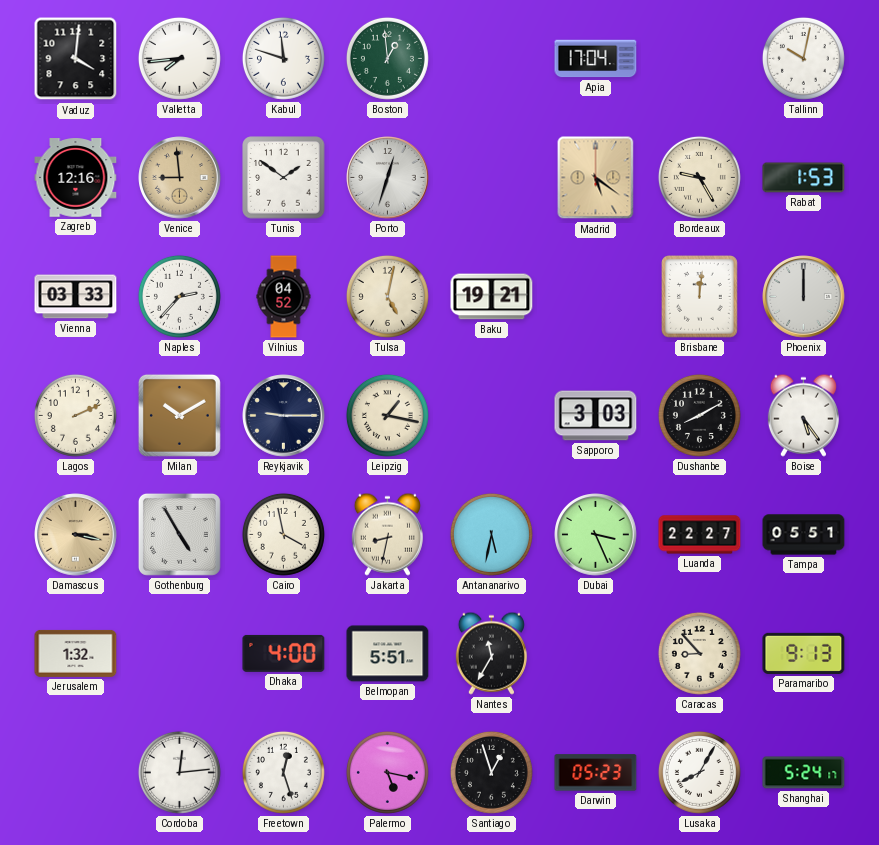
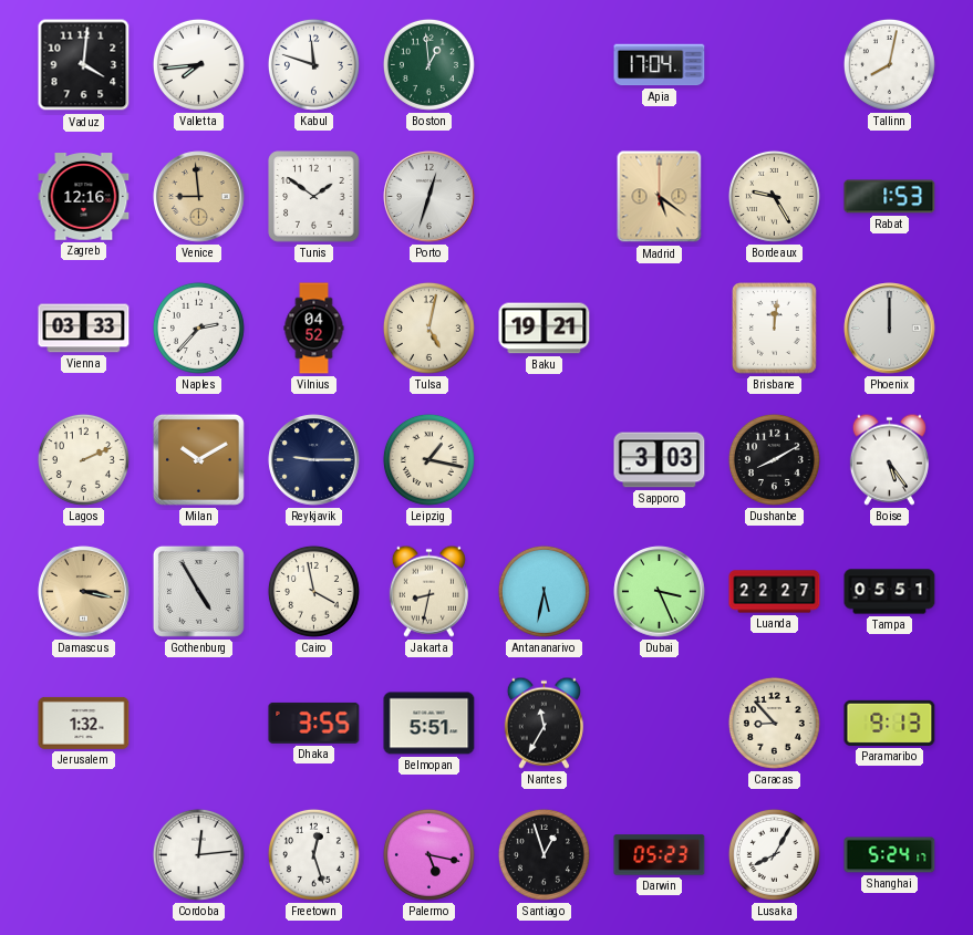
Tallinn: 10:02 -> 8:02 (889, 64)
Dhaka: 4:00 -> 3:55 (314, 723)
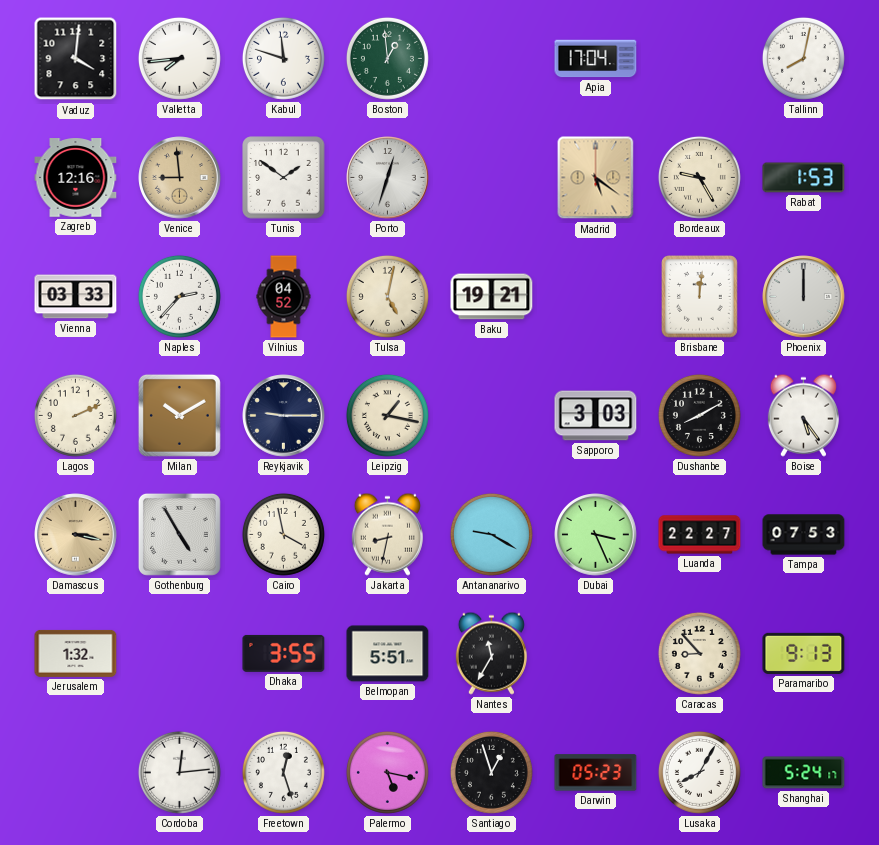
Antananarivo: 5:32 -> 9:20 (491, 534)
Tampa: 05:51 -> 07:53 (804, 535)
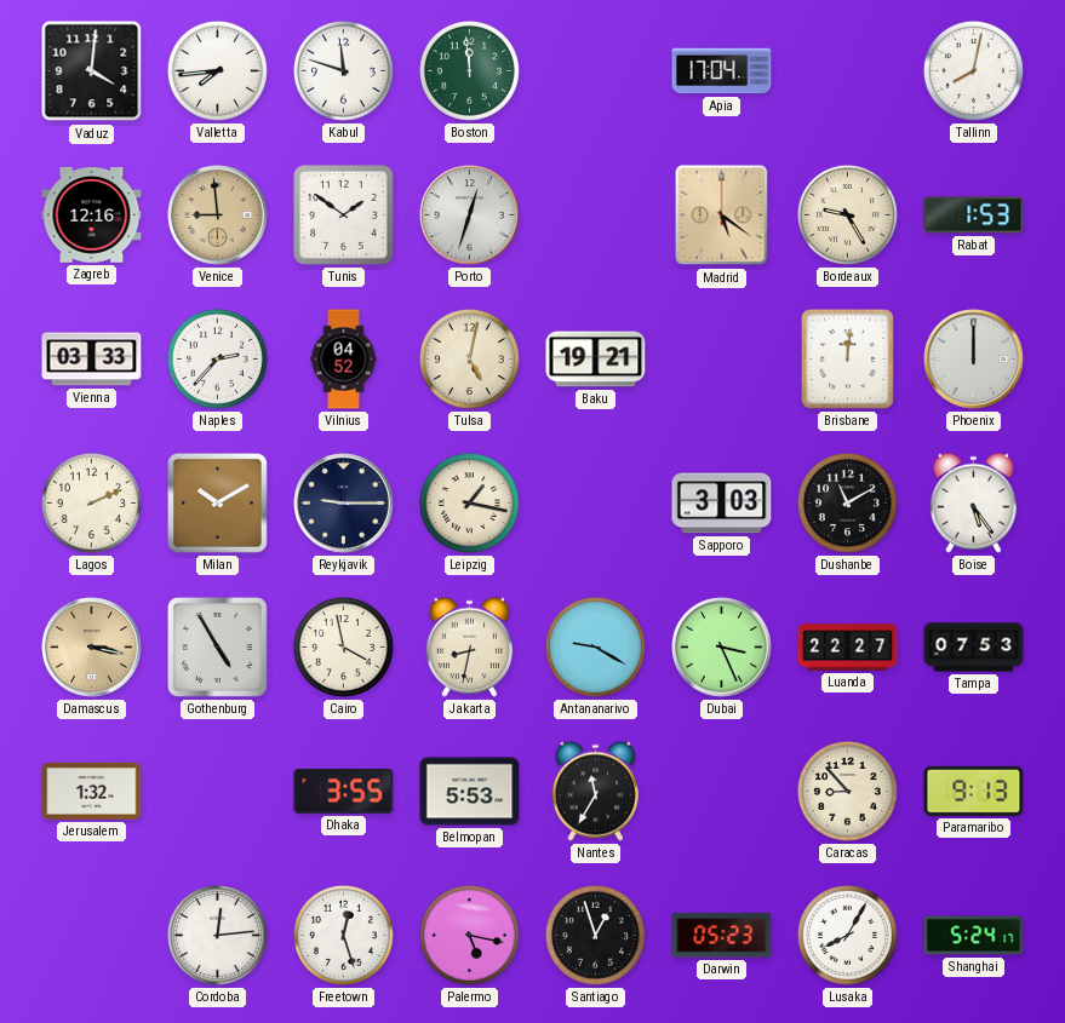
Boston: 12:59 -> 11:59 (469, 70)
Dushanbe: 8:10 -> 11:10 (847, 502)
Belmopan: 5:51 -> 5:53 (470, 792)
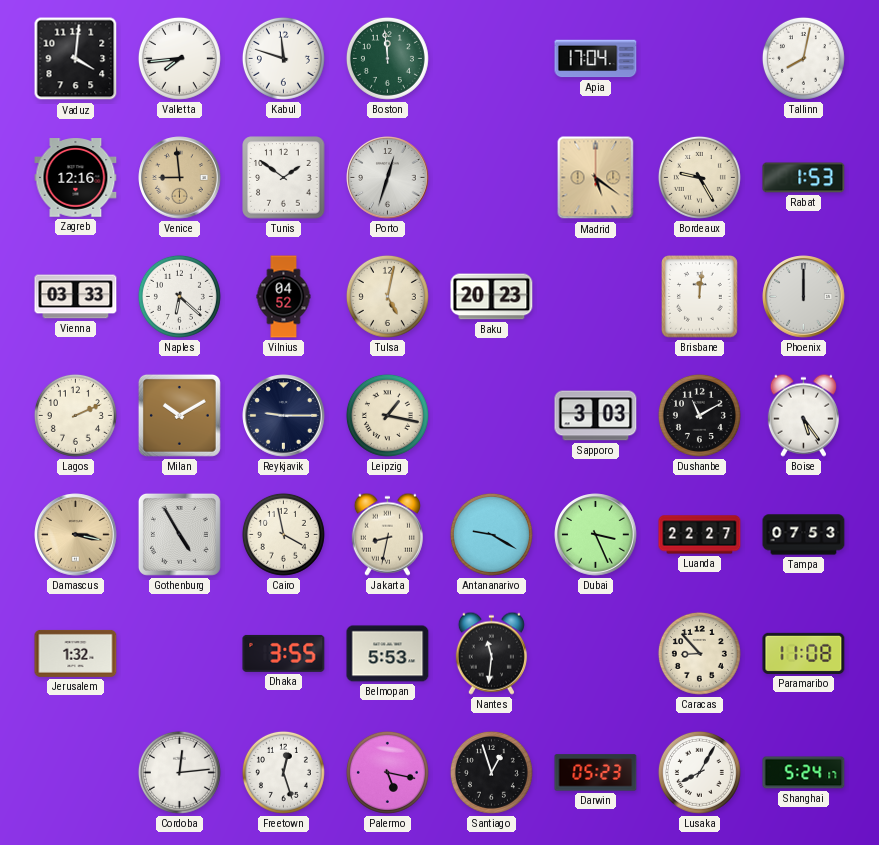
Naples: 2:37 -> 6:22 (179, 296)
Baku: 19:21 -> 20:23 (492, 297)
Nantes: 11:35 -> 11:31 (491, 653)
Paramaribo: 9:13 -> 11:08 (804, 653)
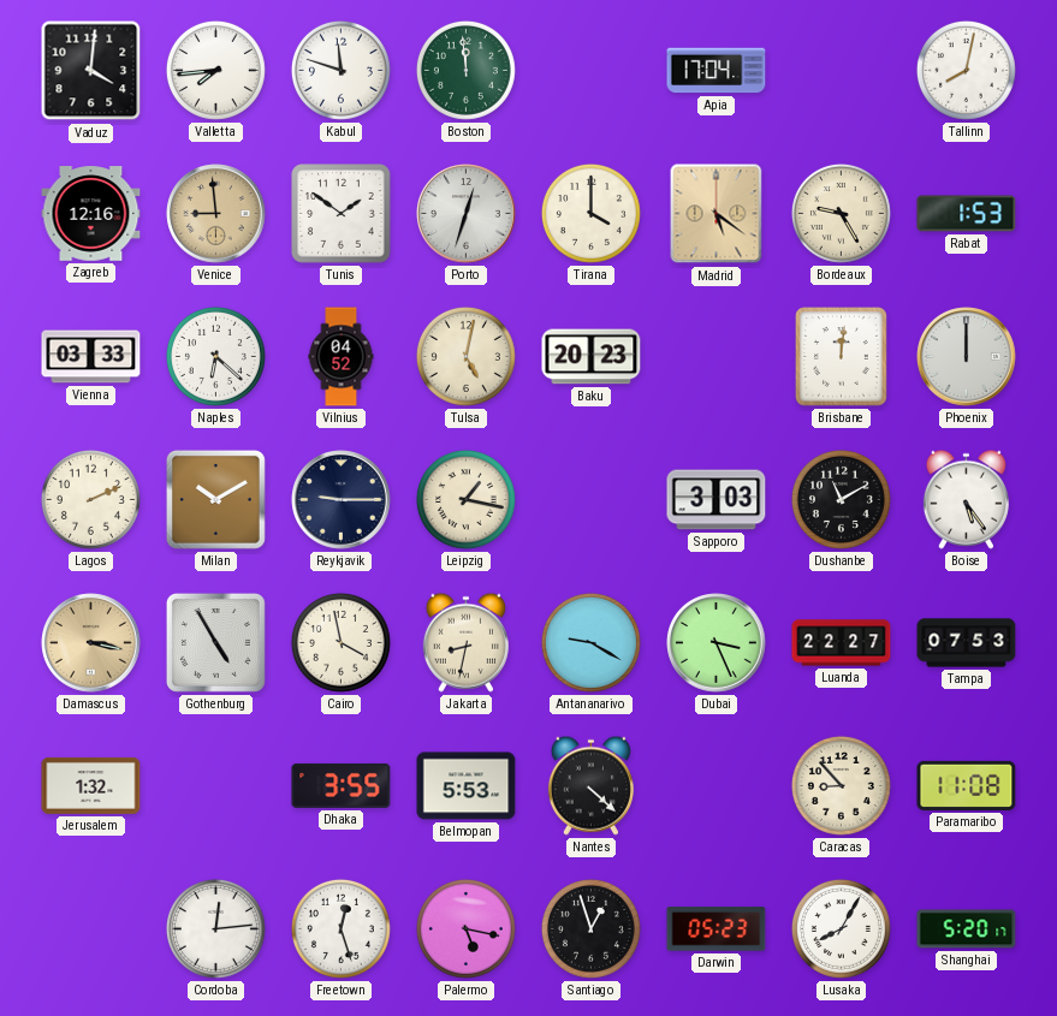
Tirana: none -> 4:00 (590, 213)
Nantes: 11:31 -> 4:22 (590, 785)
Shanghai: 5:24 -> 5:20 (967, 929)
